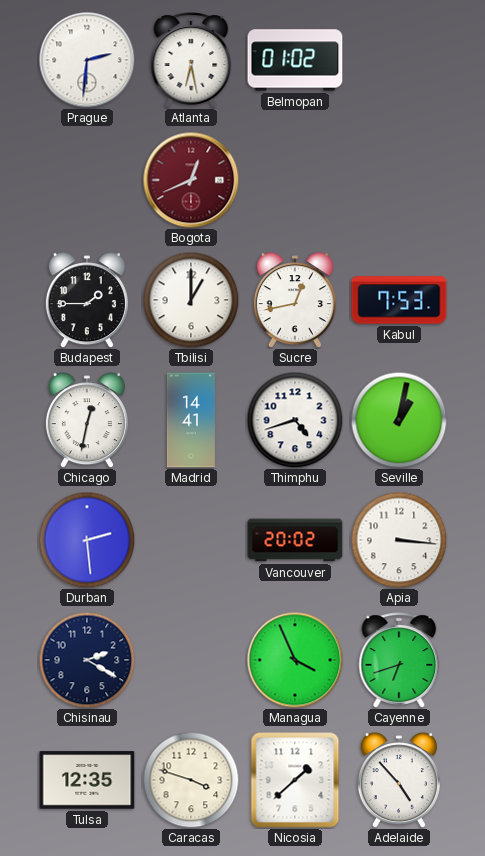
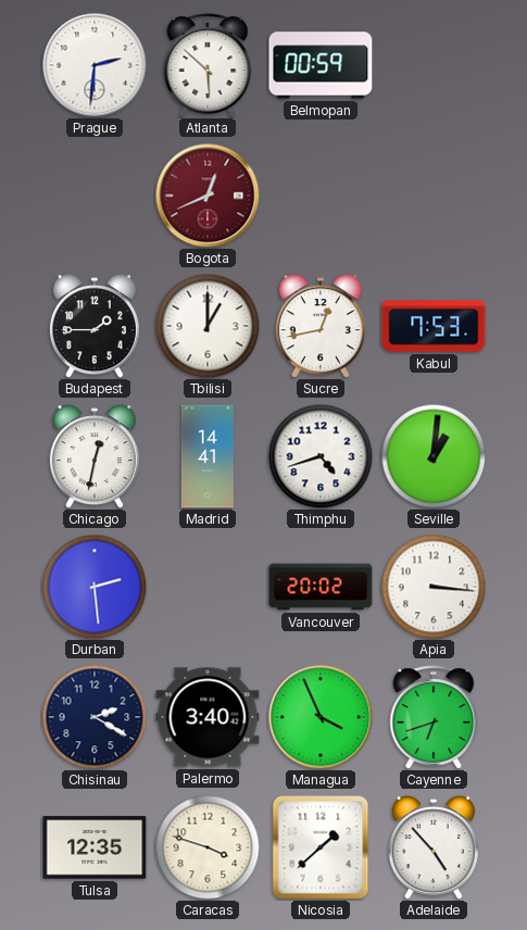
Atlanta: 6:28 -> 5:52 (208, 65)
Belmopan: 01:02 -> 00:59 (321, 65)
Seville: 1:02 -> 1:01 (434, 456)
Palermo: none -> 3:40 (208, 717)
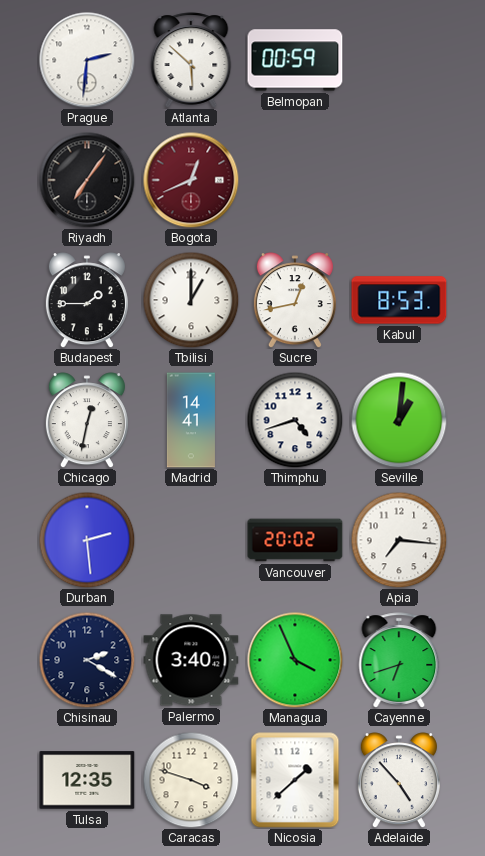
Riyadh: none -> 7:06 (87, 180)
Kabul: 7:53 -> 8:53 (399, 300)
Apia: 3:16 -> 7:16 (399, 540)
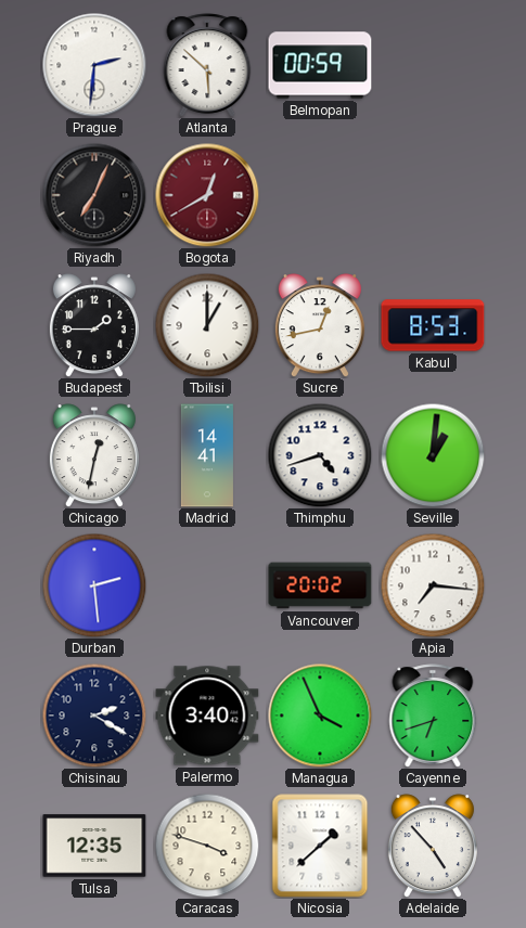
Riyadh: 7:06 -> 7:04 (94, 195)
Bogota: 12:41 -> 12:40 (207, 195)
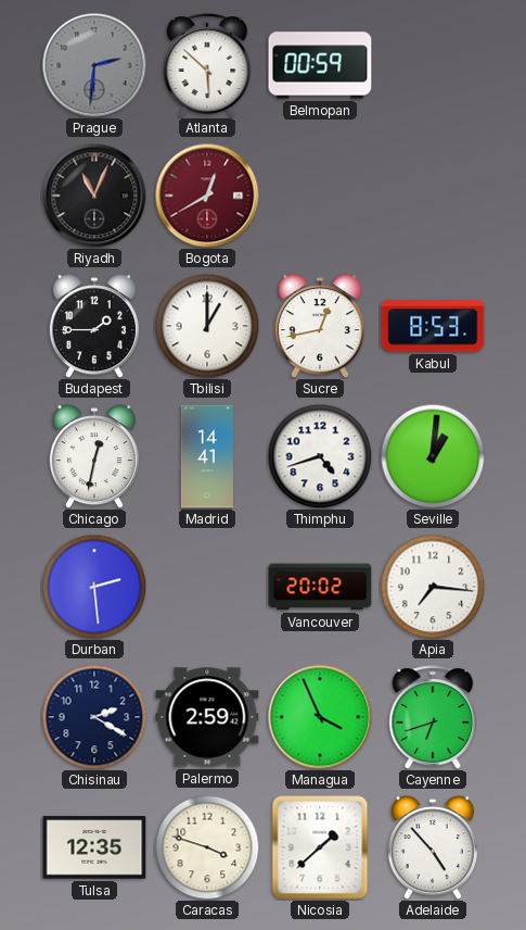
Prague dial: white -> grey (94, 65)
Riyadh: 7:04 -> 11:04 (94, 196)
Palermo: 3:40 -> 2:59 (207, 717)
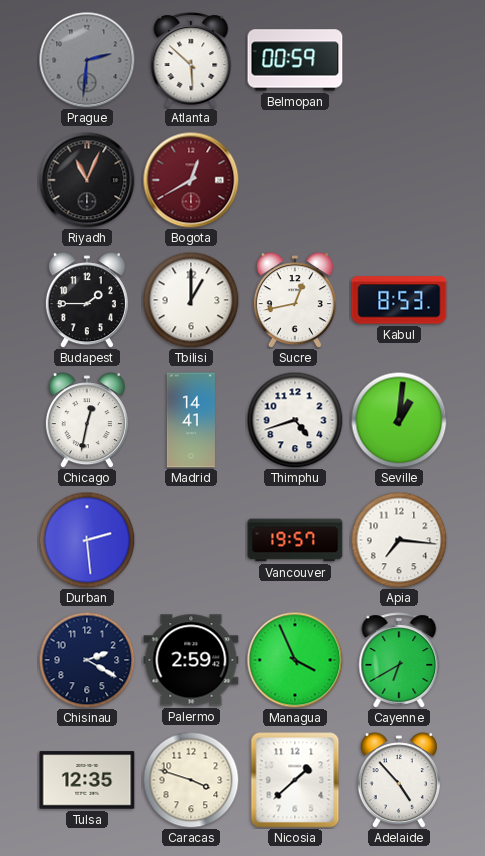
Vancouver: 20:02 -> 19:57 (295, 540)
Cayenne: 6:42 -> 6:40 (399, 660)
